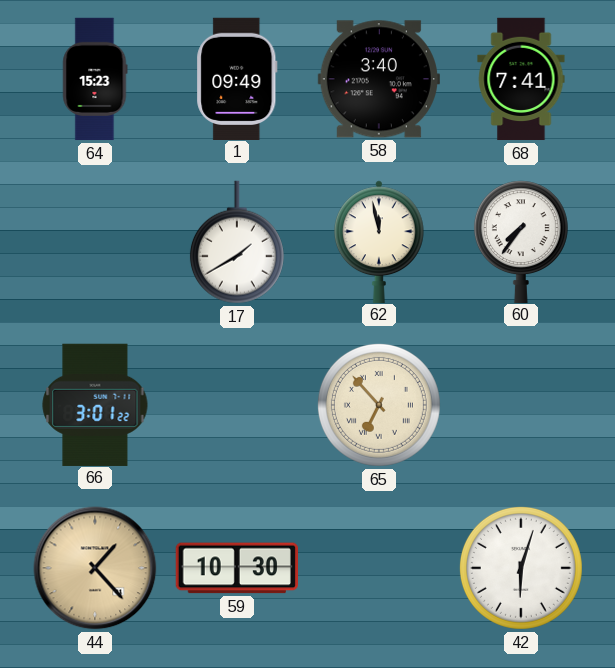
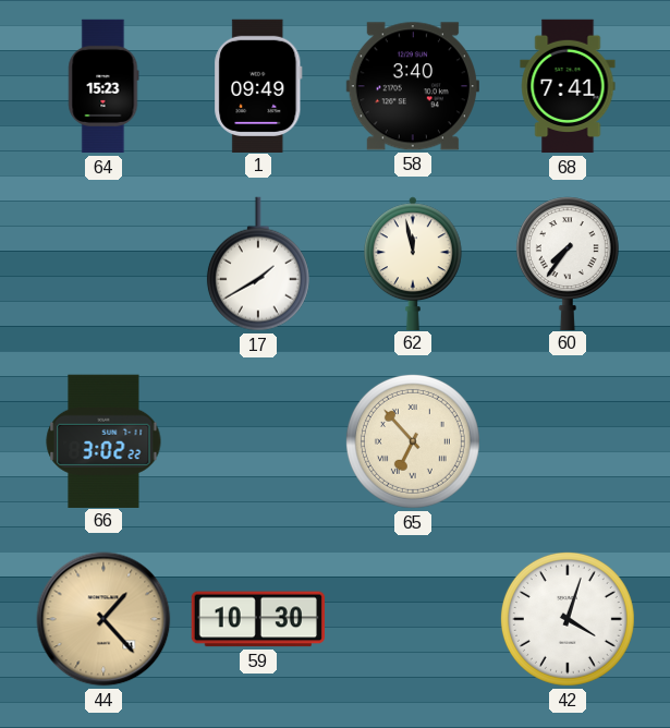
66: 3:01 -> 3:02 (103, 440)
42: 6:03 -> 4:03 (568, 619)
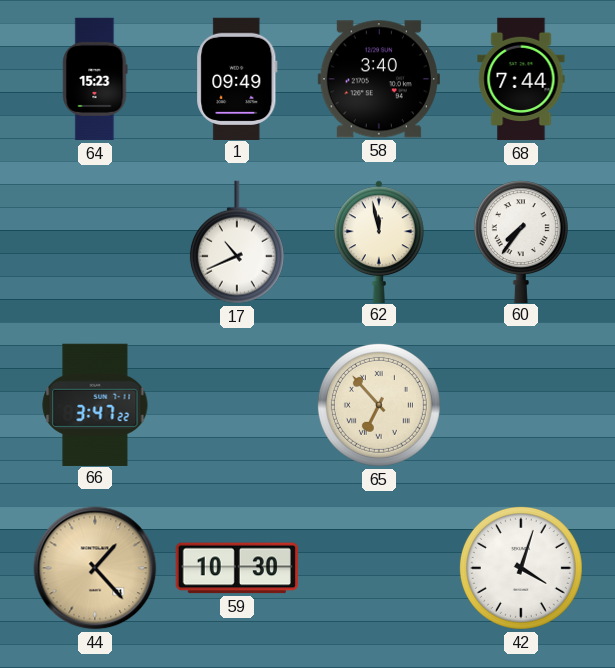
68: 7:41 -> 7:44 (521, 79)
17: 1:40 -> 10:41 (237, 242)
66: 3:02 -> 3:47 (95, 404)
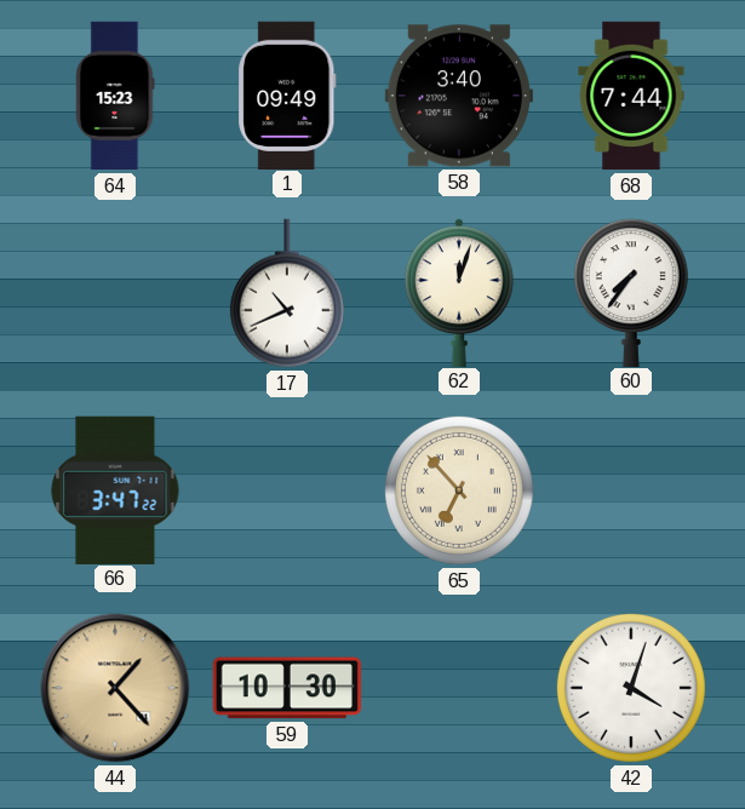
62: 11:58 -> 12:03 (460, 292)
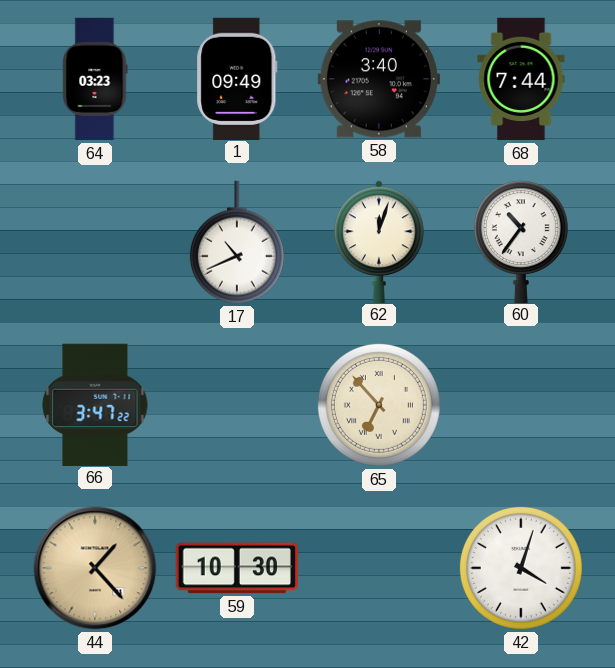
64: 15:23 -> 03:23 (95, 79)
60: 7:36 -> 10:36 (521, 241)
